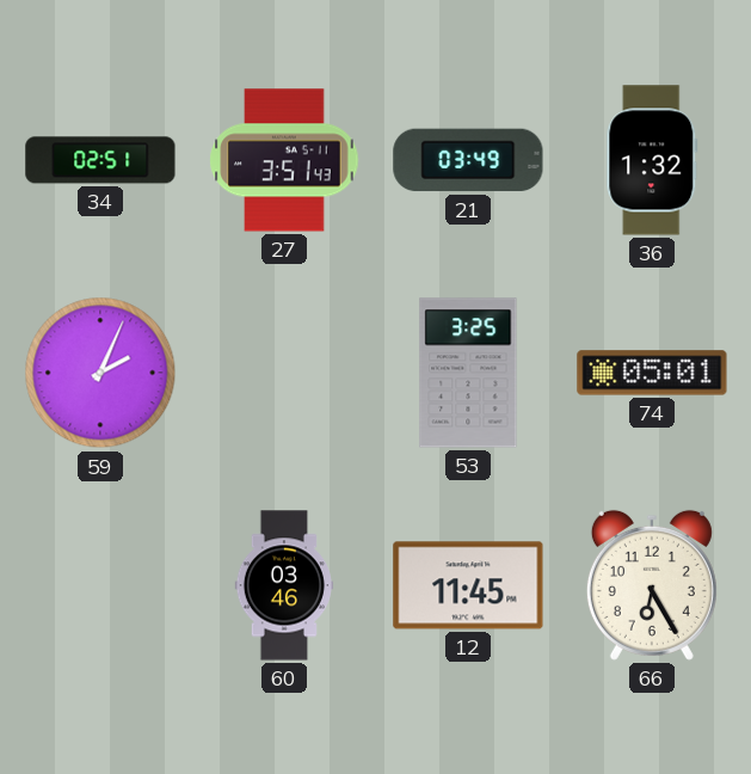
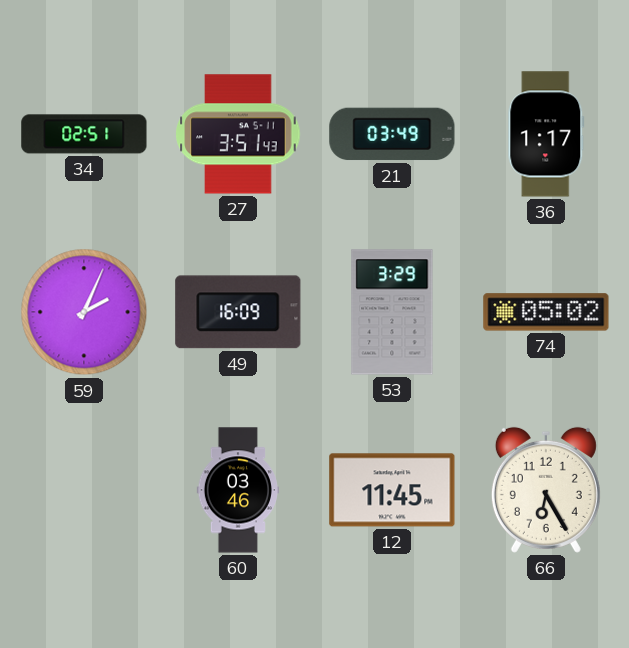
36: 1:32 -> 1:17 (546, 134)
49: none -> 16:09 (238, 312)
53: 3:25 -> 3:29 (392, 312)
74: 05:01 -> 05:02 (546, 312)
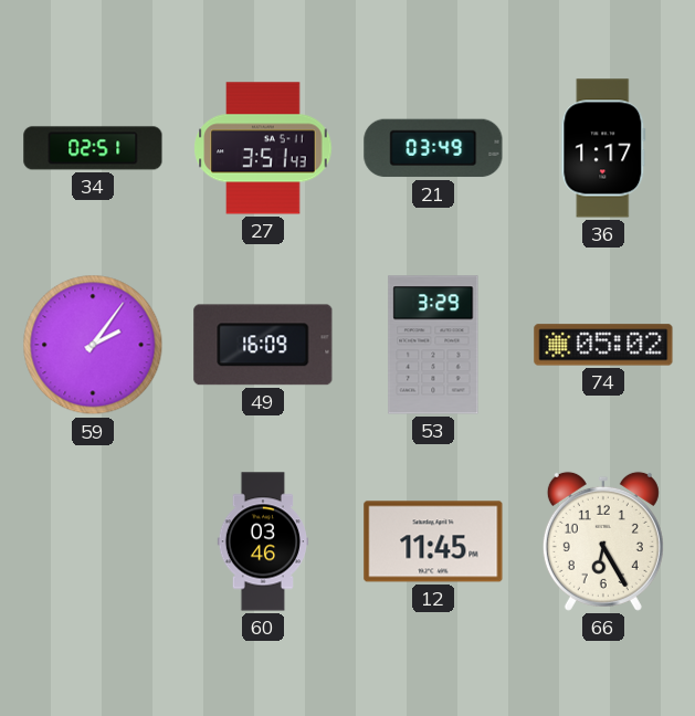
59: 2:04 -> 2:06 (93, 345)
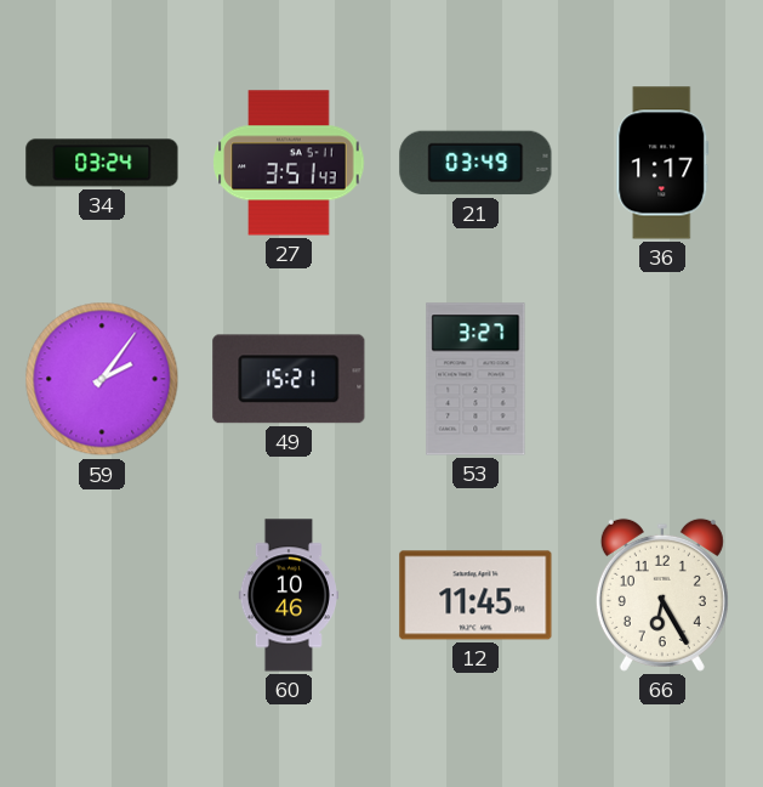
34: 02:51 -> 03:24 (102, 163)
49: 16:09 -> 15:21 (289, 379)
53: 3:29 -> 3:27 (476, 379)
74: 05:02 -> none (603, 345)
60: 03:46 -> 10:46 (287, 595)
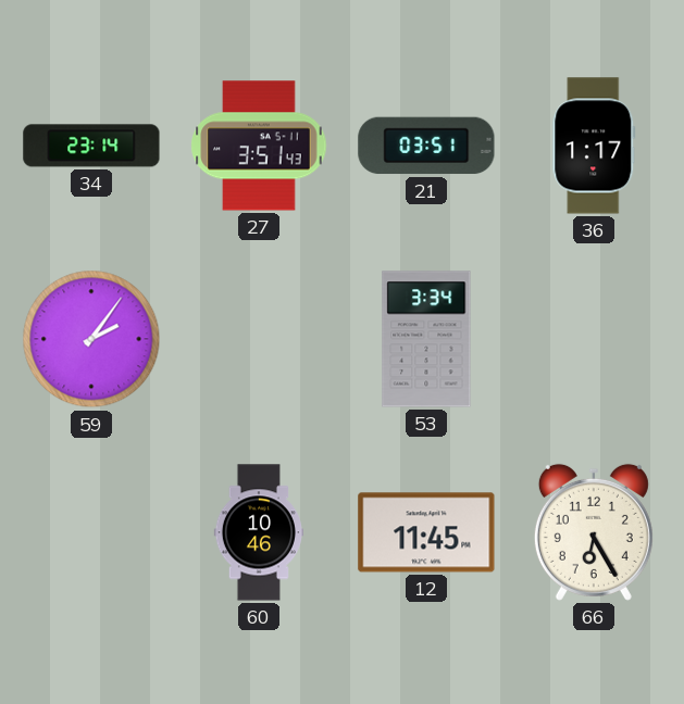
34: 03:24 -> 23:14 (91, 146)
21: 03:49 -> 03:51 (426, 146)
49: 15:21 -> none (289, 379)
53: 3:27 -> 3:34 (426, 339)
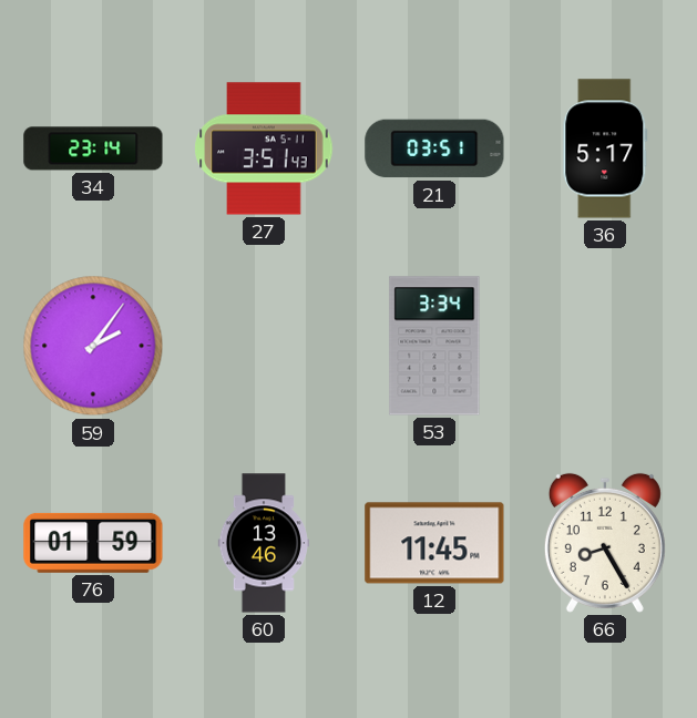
36: 1:17 -> 5:17 (605, 148)
76: none -> 01:59 (93, 543)
60: 10:46 -> 13:46 (263, 543)
66: 6:25 -> 8:25 (605, 543)
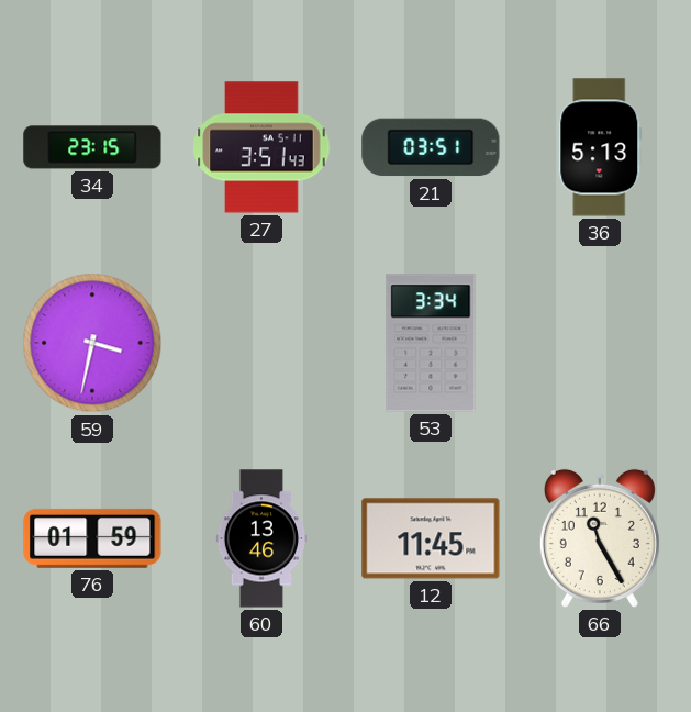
34: 23:14 -> 23:15 (92, 147)
36: 5:17 -> 5:13 (600, 147)
59: 2:06 -> 3:32 (92, 343)
66: 8:25 -> 11:25 (600, 538)
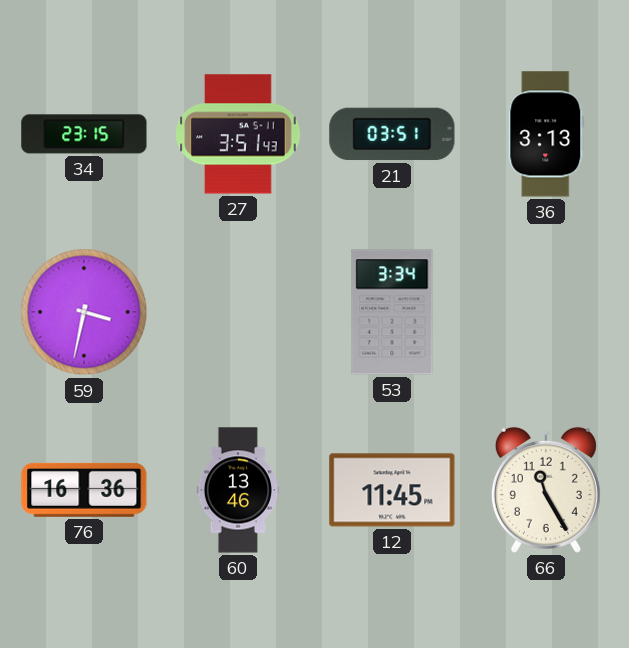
36: 5:13 -> 3:13 (546, 134)
76: 01:59 -> 16:36 (84, 490)
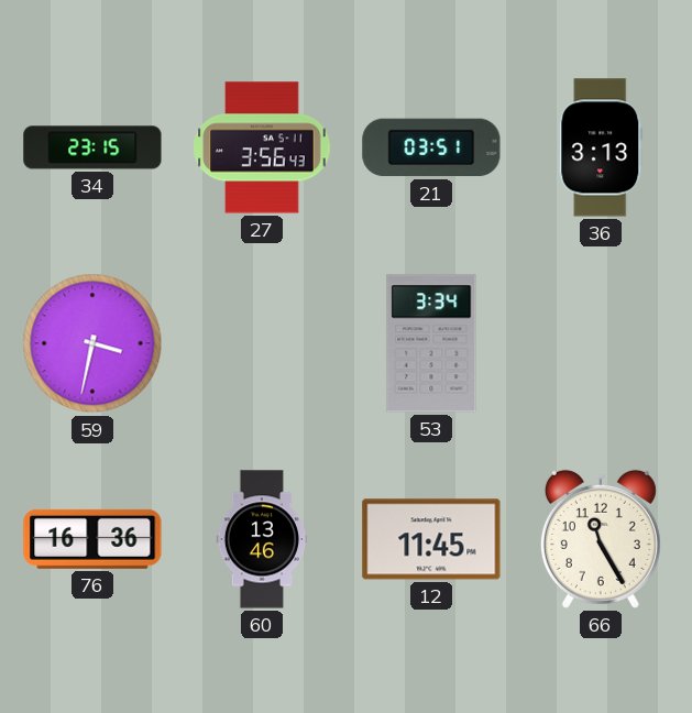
27: 3:51 -> 3:56 (262, 147)
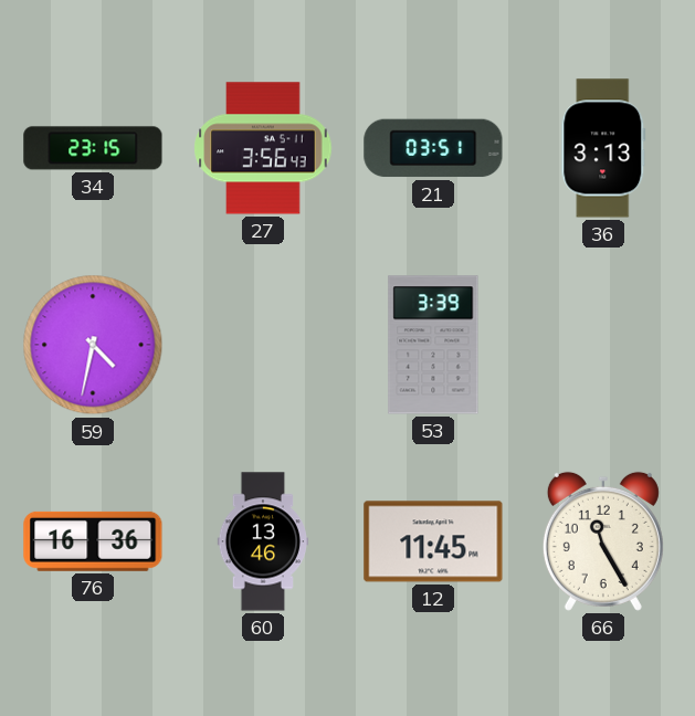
59: 3:32 -> 4:32 (93, 345)
53: 3:34 -> 3:39 (433, 345)
